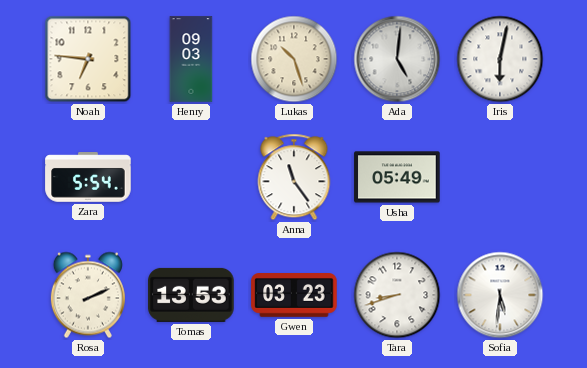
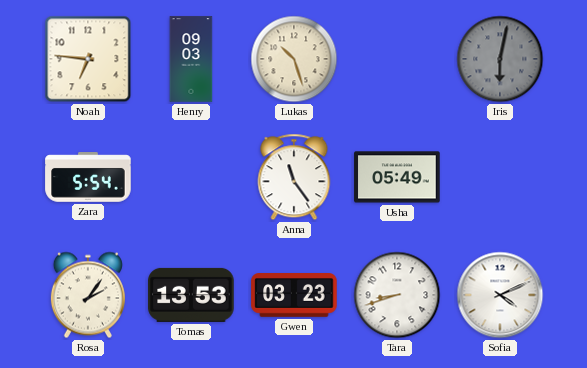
Ada: 5:01 -> none (397, 59)
Iris dial: white -> grey (500, 59)
Rosa: 2:11 -> 2:06 (88, 295)
Sofia: 5:31 -> 4:11 (500, 295)
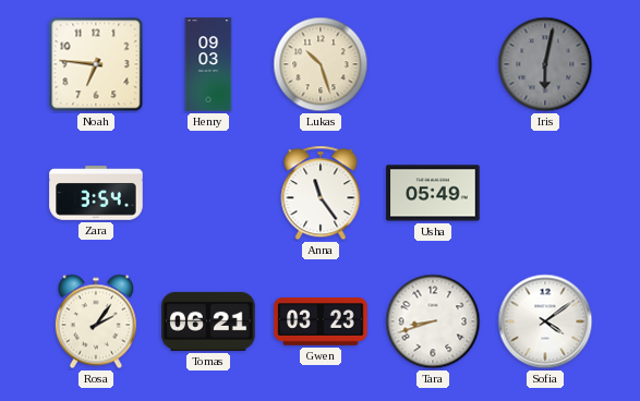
Zara: 5:54 -> 3:54 (96, 193)
Tomas: 13:53 -> 06:21 (208, 321)
Sofia: 4:11 -> 4:09 (545, 321)
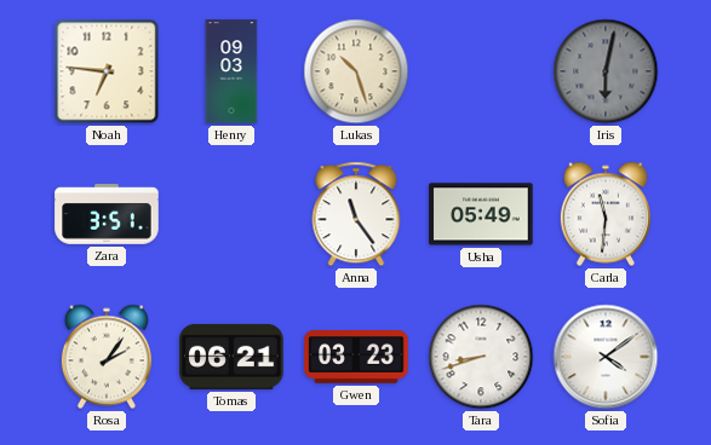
Zara: 3:54 -> 3:51 (107, 214)
Carla: none -> 11:31 (606, 214)
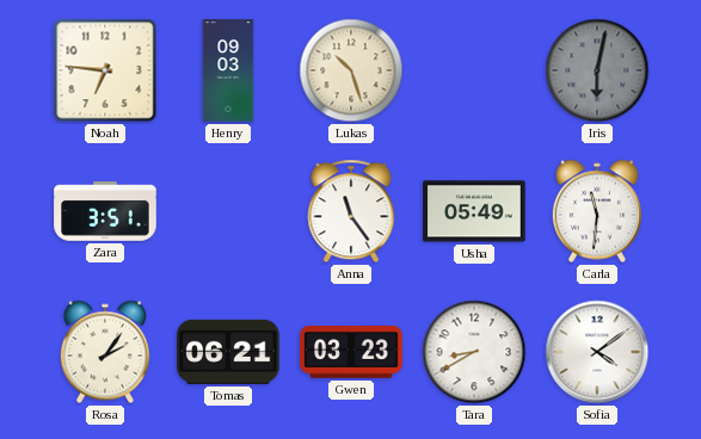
Tara: 8:42 -> 8:40 (474, 352)
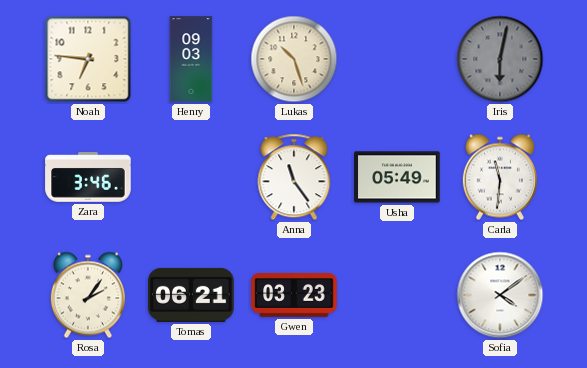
Zara: 3:51 -> 3:46 (88, 177)
Tara: 8:40 -> none (474, 352)
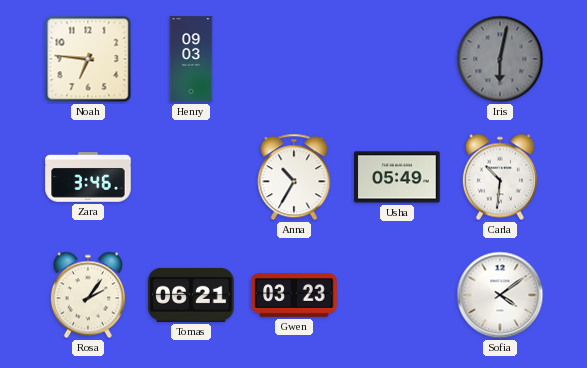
Lukas: 10:27 -> none (294, 59)
Anna: 11:24 -> 10:35 (294, 177)
Carla: 11:31 -> 10:31 (500, 177)
